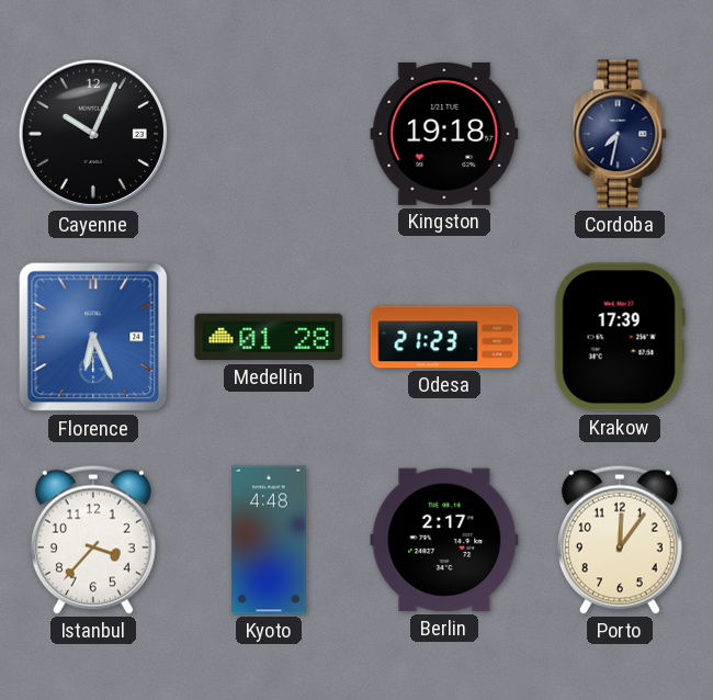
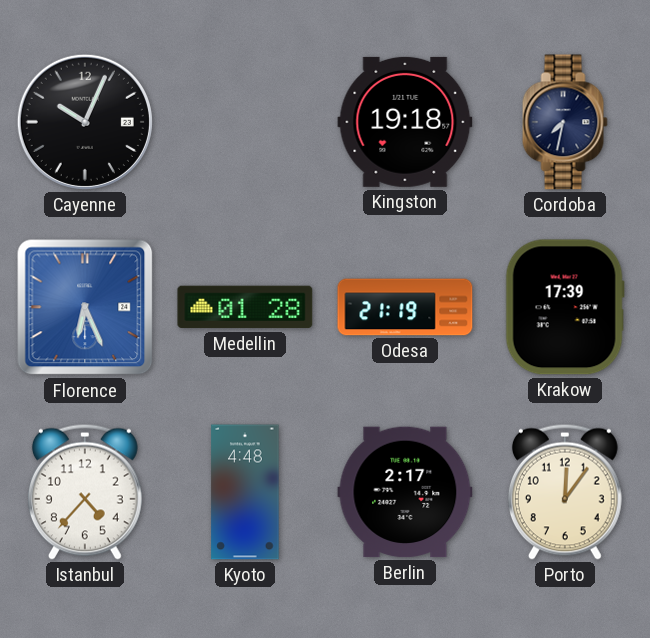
Odesa: 21:23 -> 21:19 (405, 307)
Istanbul: 3:37 -> 4:37 (85, 492)
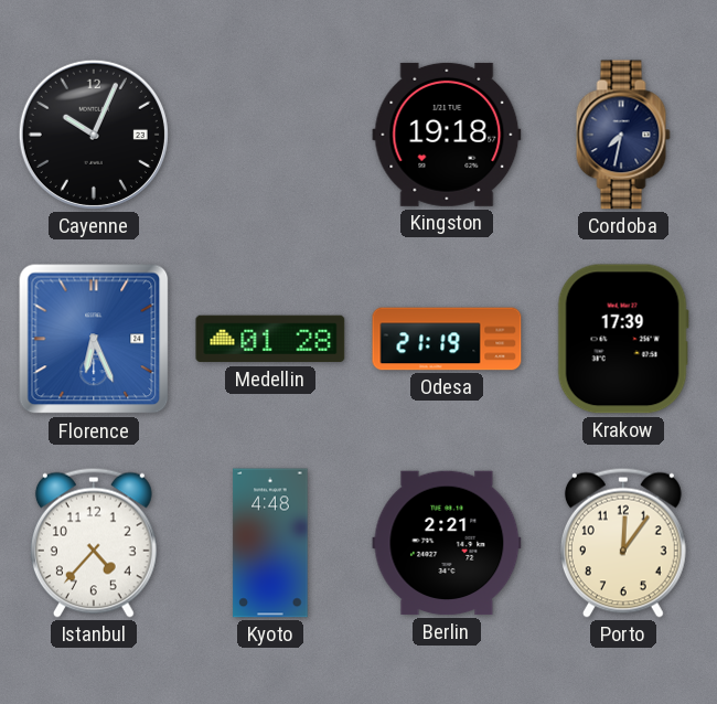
Berlin: 2:17 -> 2:21 (447, 543)
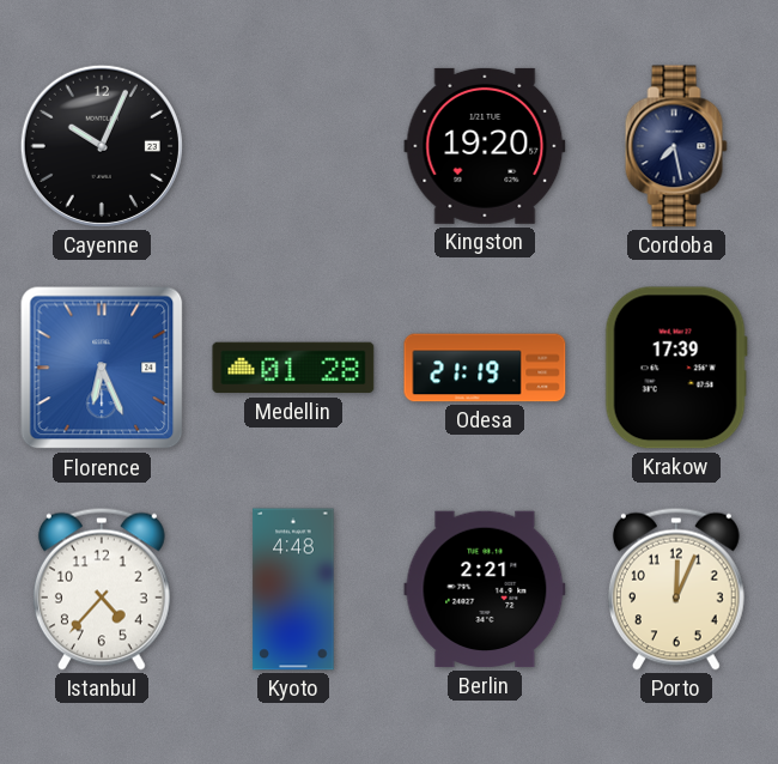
Kingston: 19:18 -> 19:20 (485, 146)
Cordoba: 7:32 -> 7:28 (676, 146)
Porto: 12:06 -> 12:04 (676, 589)
